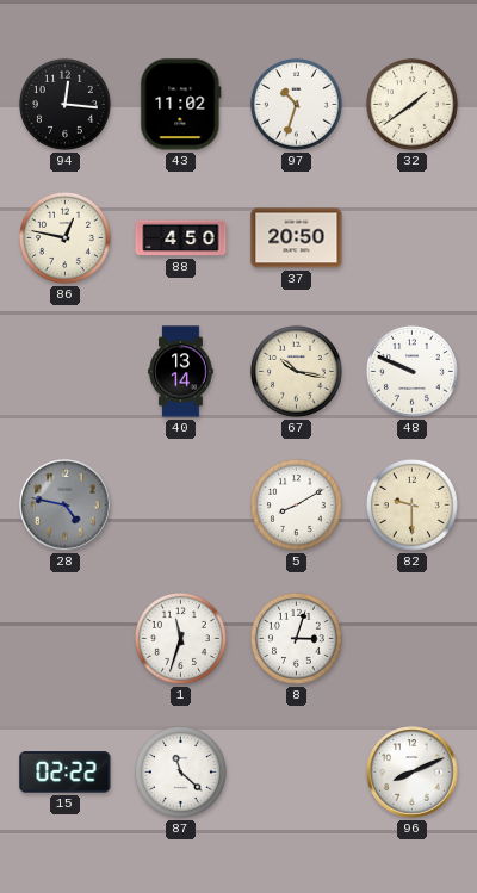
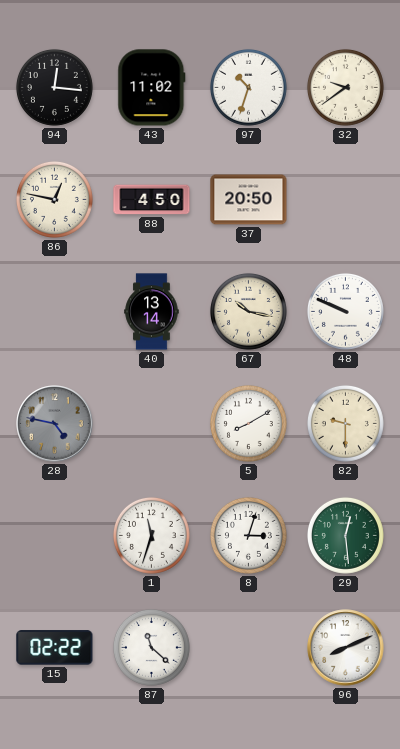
32: 1:39 -> 9:39 (345, 87)
29: none -> 12:29 (345, 535)
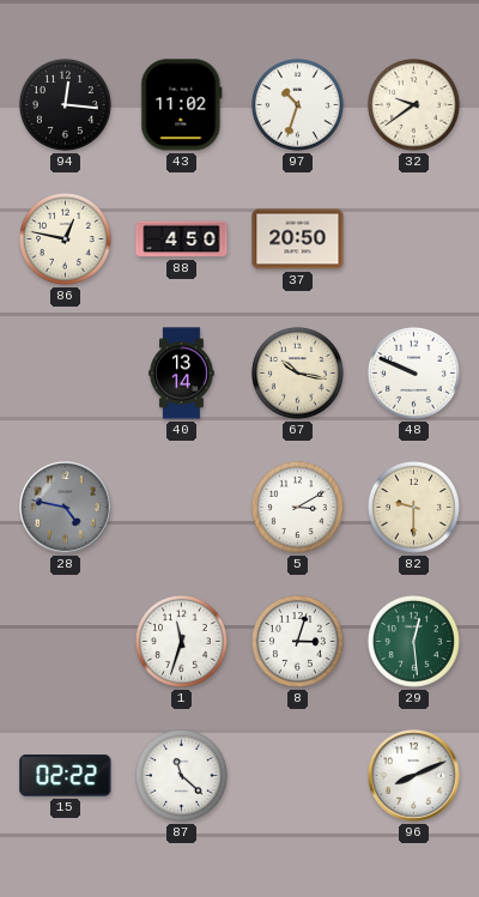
5: 8:10 -> 3:10 (297, 507)
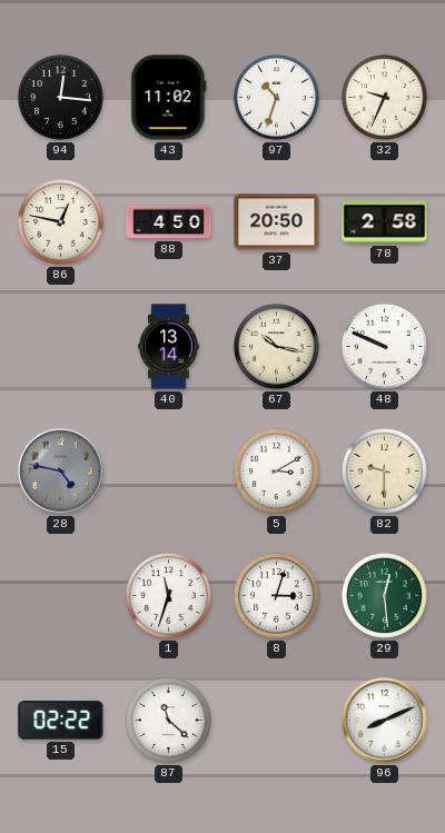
32: 9:39 -> 9:34 (384, 97)
78: none -> 2:58 (385, 222)
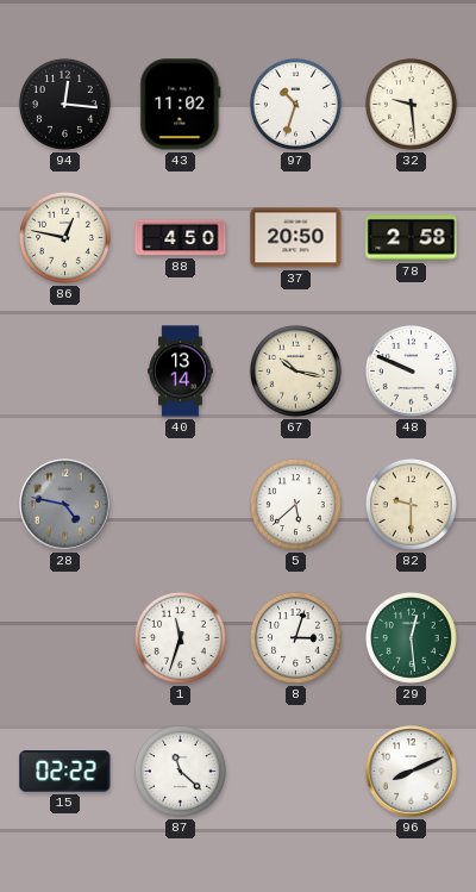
32: 9:34 -> 9:29 (411, 104)
5: 3:10 -> 5:38 (295, 504)
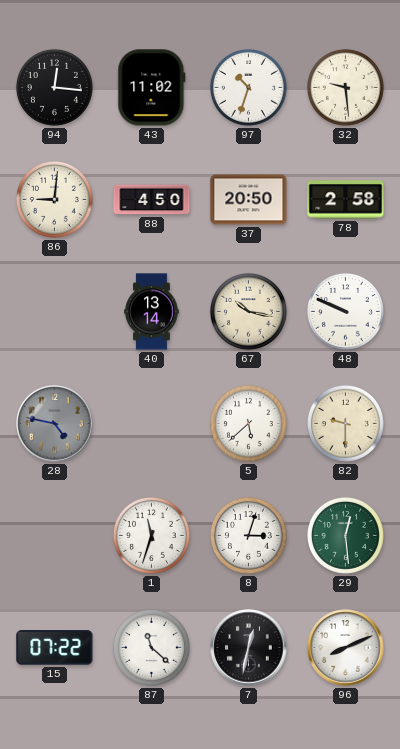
86: 12:47 -> 9:01 (54, 199)
15: 02:22 -> 07:22 (55, 648)
7: none -> 12:32 (249, 648)
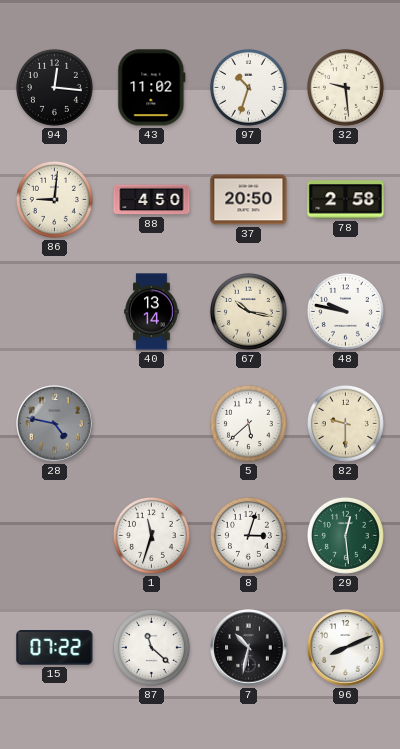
48: 9:49 -> 9:47 (345, 311)
7: 12:32 -> 10:32 (249, 648)
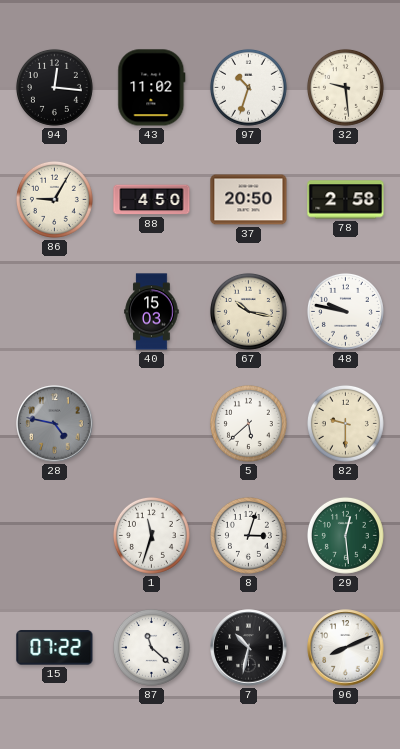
86: 9:01 -> 9:05 (54, 199)
40: 13:14 -> 15:03 (152, 312)
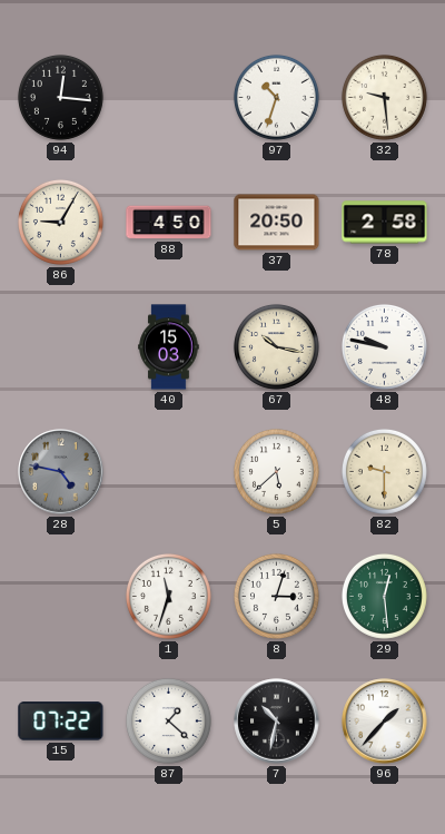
43: 11:02 -> none (152, 88)
87: 11:22 -> 1:22 (168, 720)
96: 8:11 -> 1:37 (385, 722)
